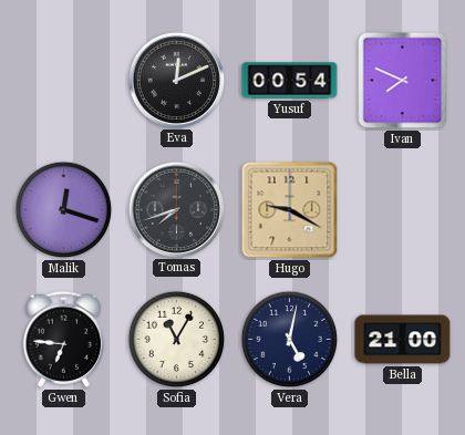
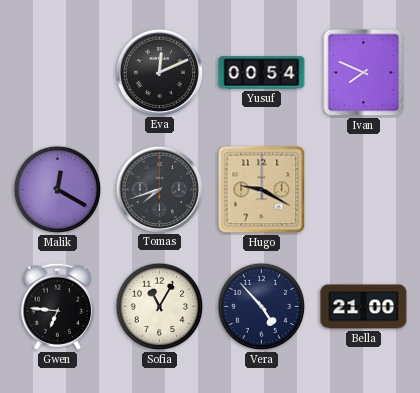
Malik: 12:18 -> 12:20 (58, 190)
Vera: 5:02 -> 4:53 (262, 307)
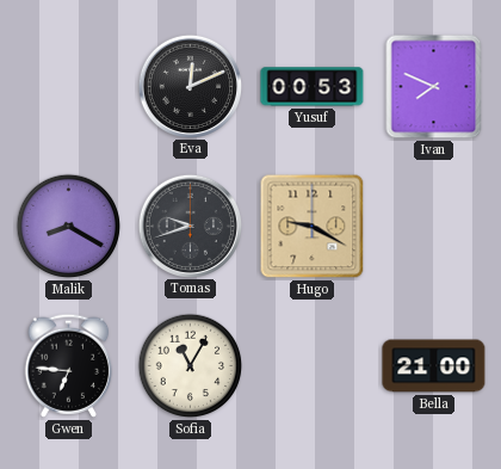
Yusuf: 00:54 -> 00:53 (313, 87)
Malik: 12:20 -> 8:20 (69, 227)
Tomas: 7:42 -> 9:42 (190, 226)
Vera: 4:53 -> none (262, 307)
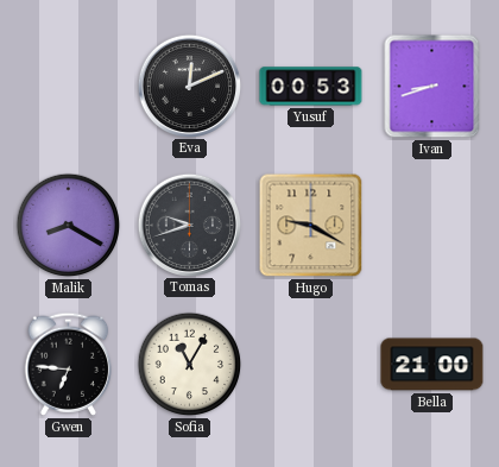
Ivan: 7:49 -> 8:42 (432, 87)
